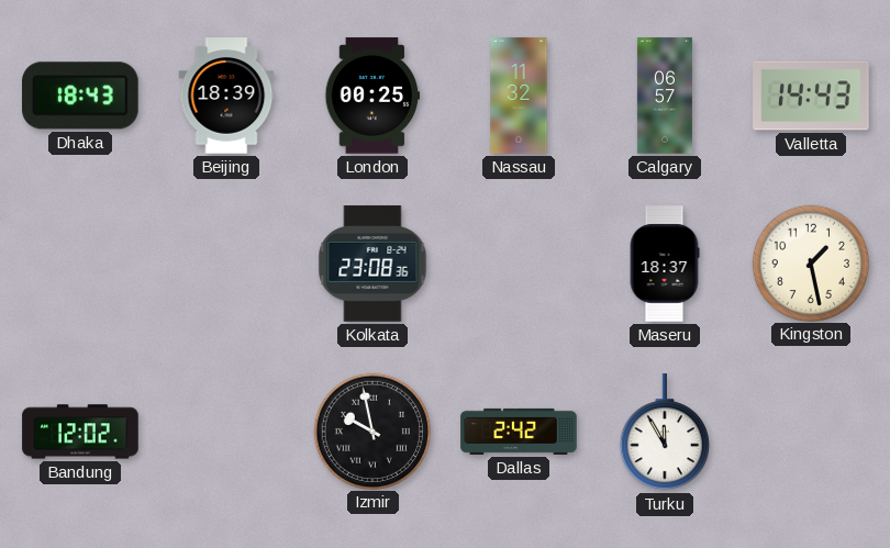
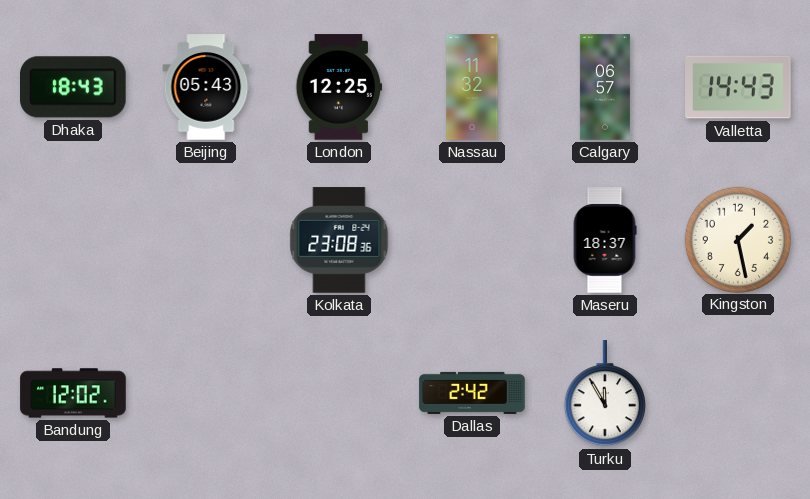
Beijing: 18:39 -> 05:43 (206, 87)
London: 00:25 -> 12:25 (339, 87)
Izmir: 9:58 -> none (371, 430)
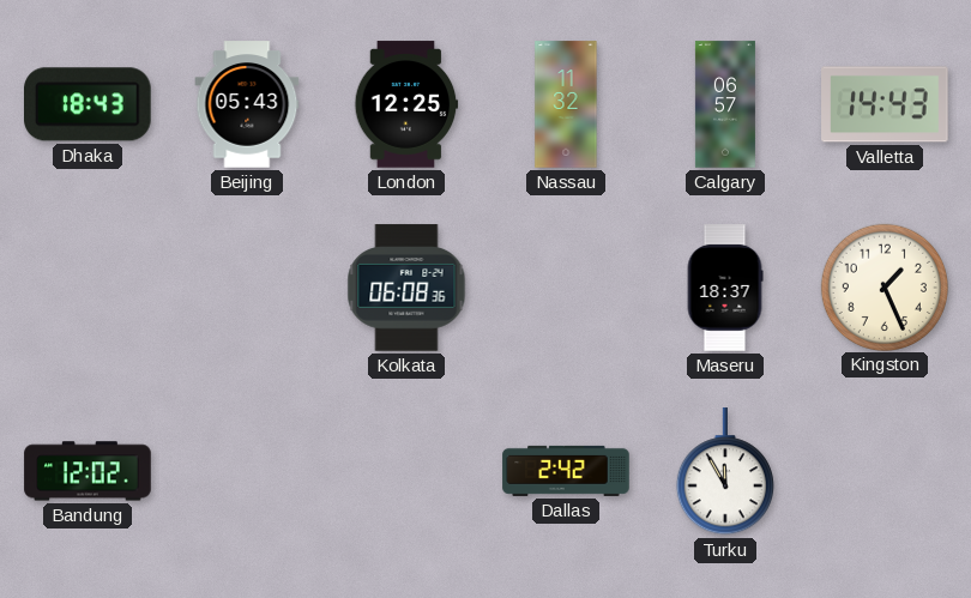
Kolkata: 23:08 -> 06:08 (406, 288)
Kingston: 1:28 -> 1:26 (883, 286)
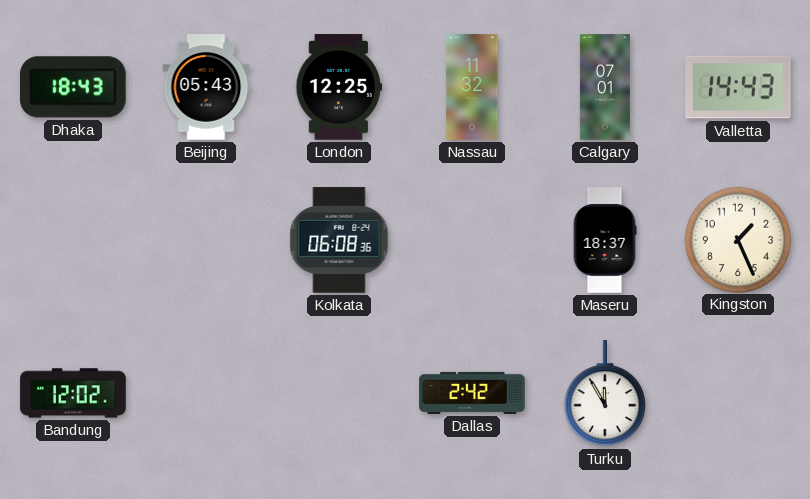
Calgary: 06:57 -> 07:01 (605, 87)
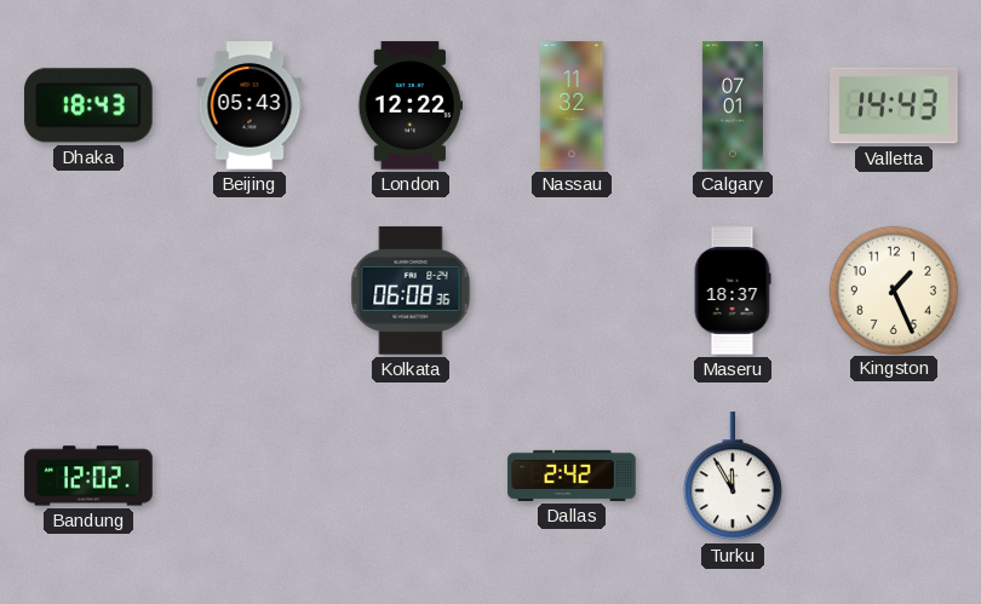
London: 12:25 -> 12:22 (411, 105)
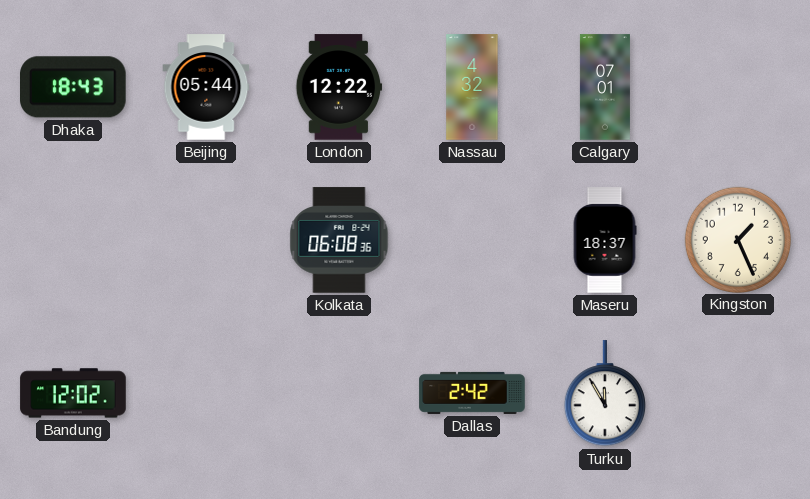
Beijing: 05:43 -> 05:44 (206, 87)
Nassau: 11:32 -> 4:32 (472, 87)
Valletta: 14:43 -> none (894, 105)
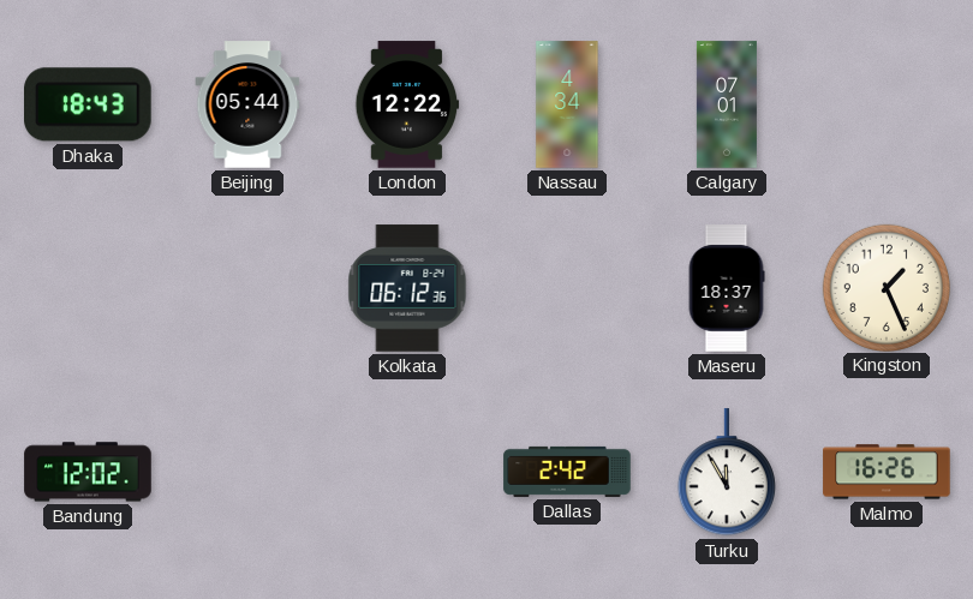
Nassau: 4:32 -> 4:34 (567, 104)
Kolkata: 06:08 -> 06:12 (407, 288)
Malmo: none -> 16:26 (887, 472)
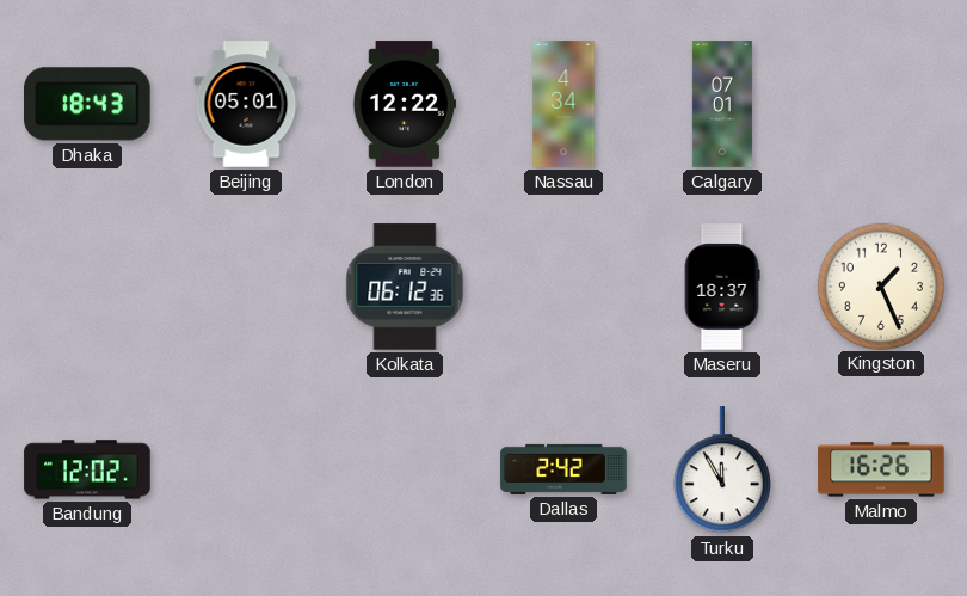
Beijing: 05:44 -> 05:01 (246, 104)
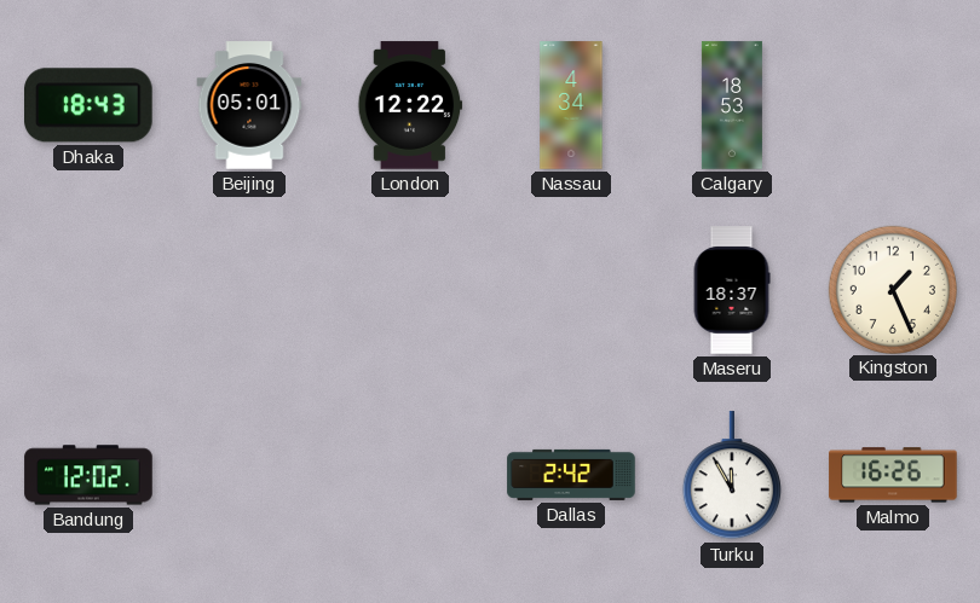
Calgary: 07:01 -> 18:53 (732, 105)
Kolkata: 06:12 -> none (405, 287)
